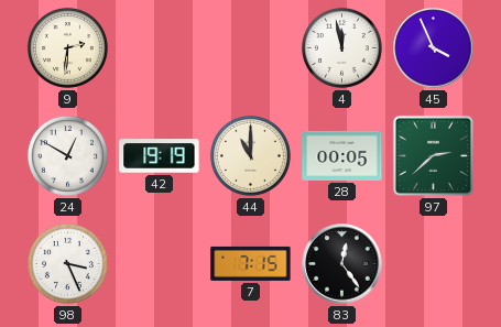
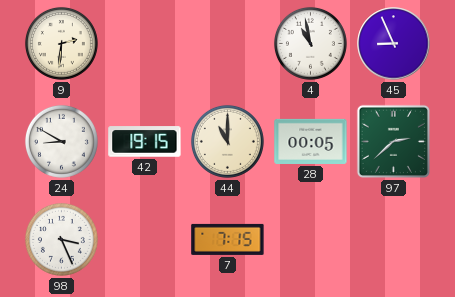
4: 11:58 -> 10:58 (310, 43)
45: 3:56 -> 8:56 (394, 44)
24: 12:50 -> 8:50 (61, 141)
42: 19:19 -> 19:15 (145, 142)
83: 12:24 -> none (342, 264)
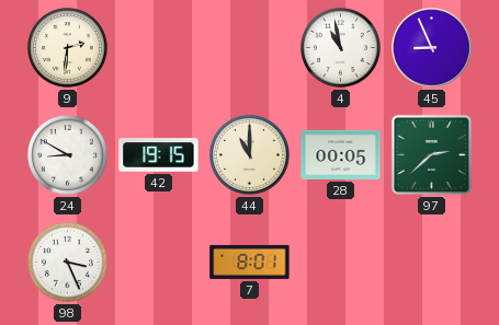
7: 7:15 -> 8:01 (250, 262)
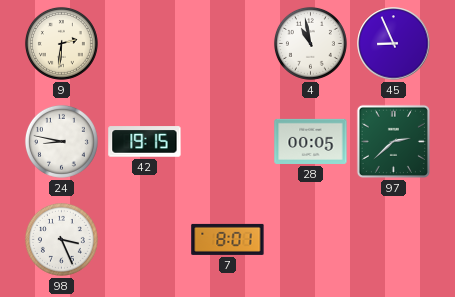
24: 8:50 -> 8:47 (61, 141)
44: 11:00 -> none (249, 154)
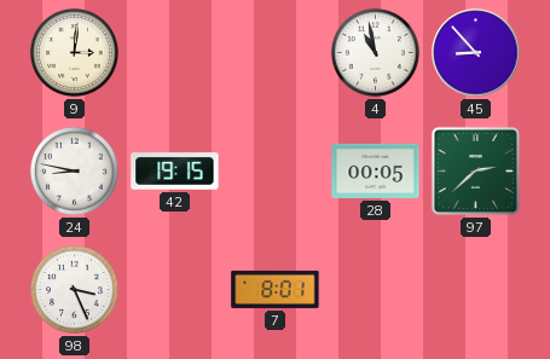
9: 2:31 -> 3:01 (74, 52)
45: 8:56 -> 8:53 (476, 53)
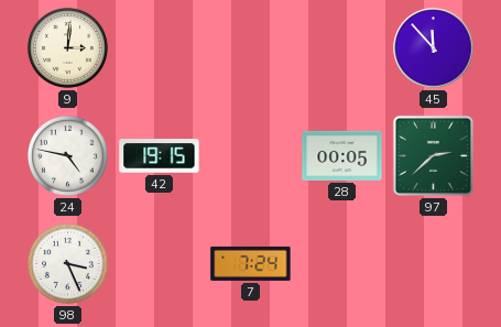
4: 10:58 -> none (375, 52)
45: 8:53 -> 11:53 (434, 48)
24: 8:47 -> 4:47 (67, 155)
7: 8:01 -> 7:24 (251, 263)
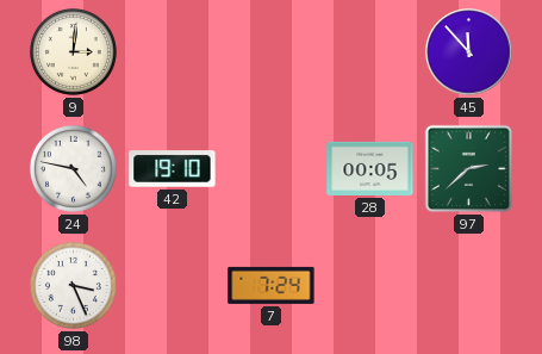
42: 19:15 -> 19:10 (173, 169)
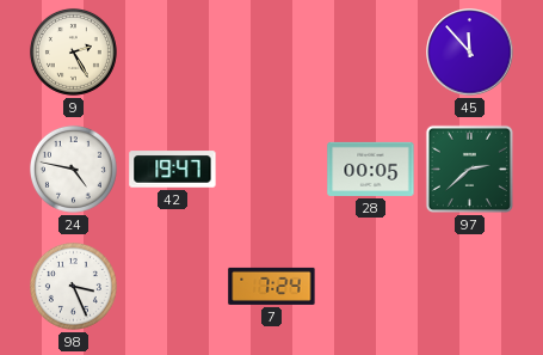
9: 3:01 -> 2:25 (73, 51)
42: 19:10 -> 19:47 (173, 170)
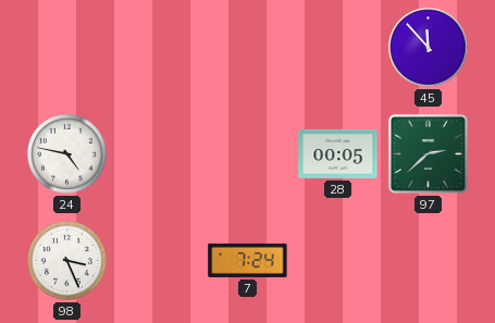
9: 2:25 -> none (73, 51)
42: 19:47 -> none (173, 170)
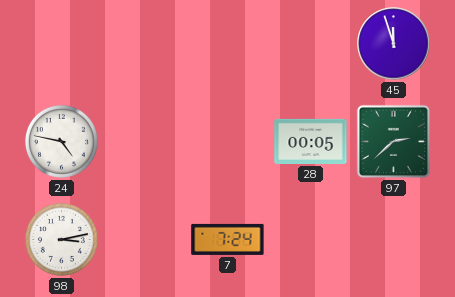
45: 11:53 -> 11:57 (394, 44)
98: 3:26 -> 3:13 (61, 239)
